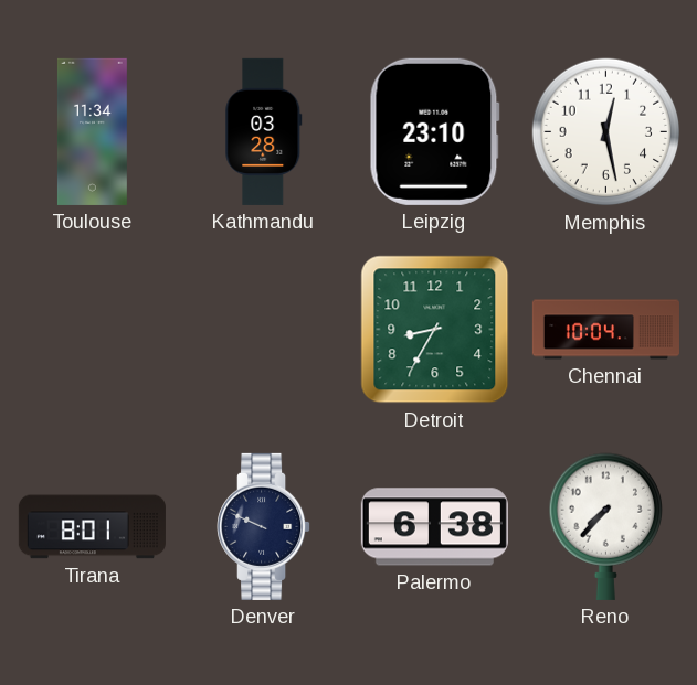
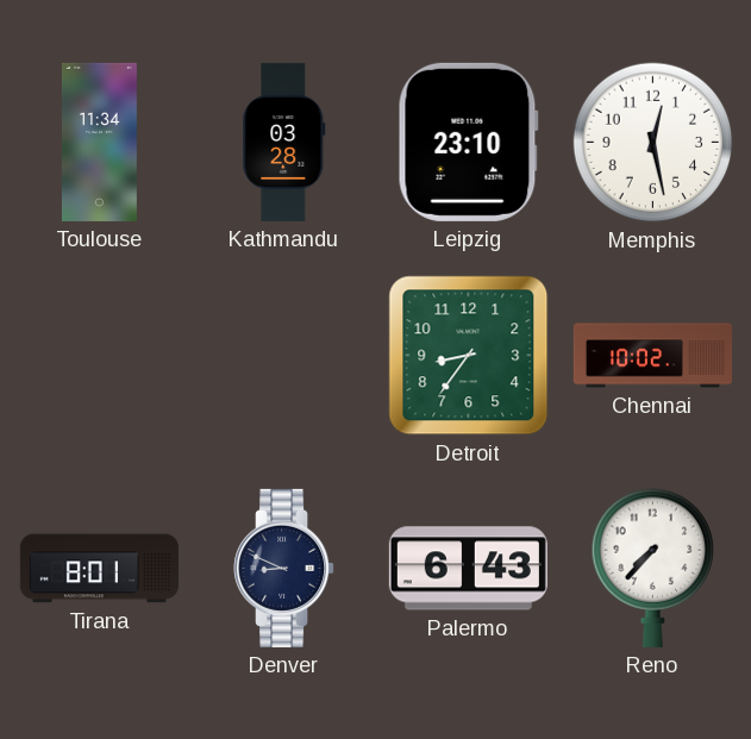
Detroit: 8:35 -> 8:36 (469, 356)
Chennai: 10:04 -> 10:02 (652, 356)
Denver: 9:49 -> 8:49 (284, 568)
Palermo: 6:38 -> 6:43 (468, 569)
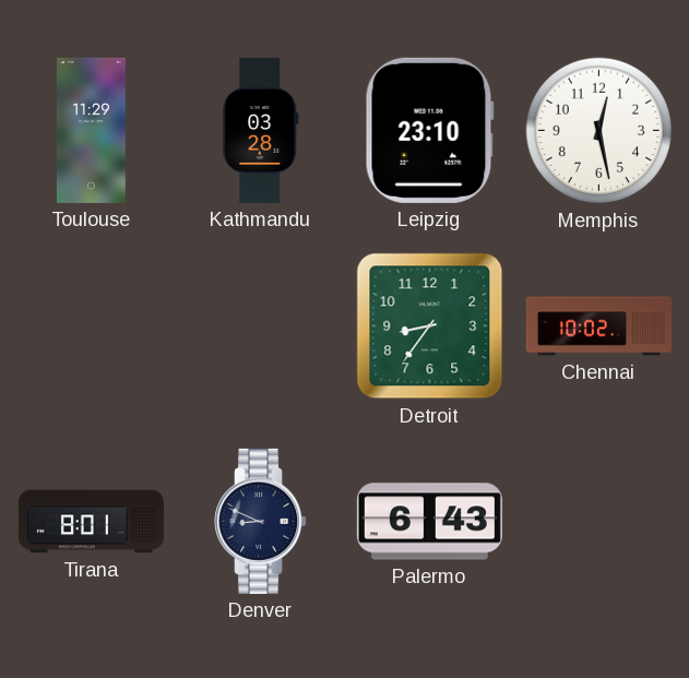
Toulouse: 11:34 -> 11:29 (91, 130)
Reno: 7:37 -> none (652, 568)
